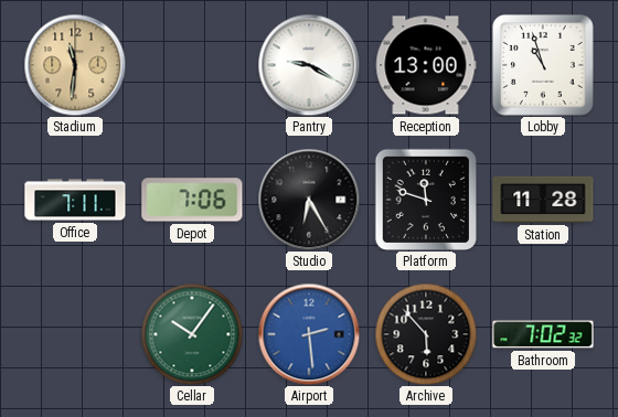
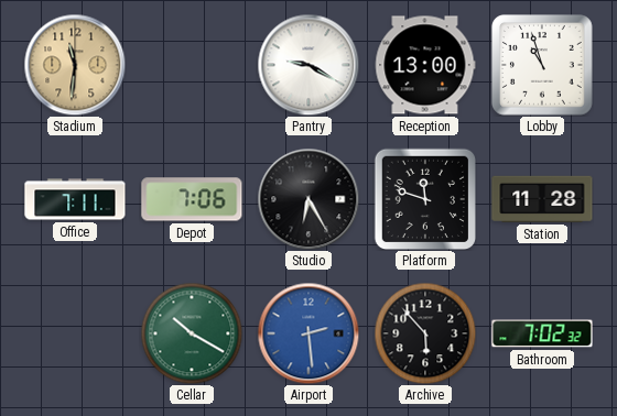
Cellar: 10:06 -> 10:20 (192, 333)
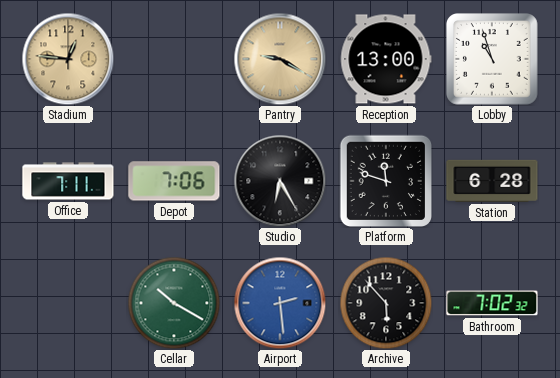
Stadium: 11:31 -> 12:46 (68, 59)
Pantry dial: white -> champagne (280, 59)
Station: 11:28 -> 6:28 (492, 181)
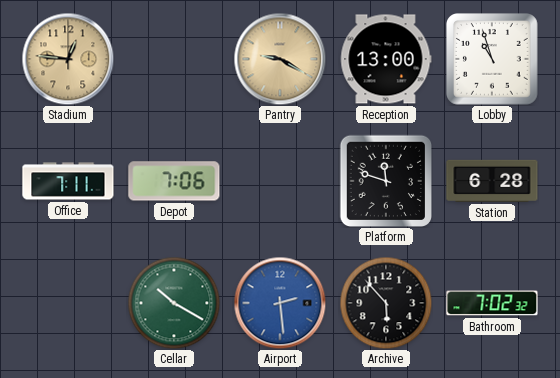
Studio: 6:25 -> none (280, 181)
